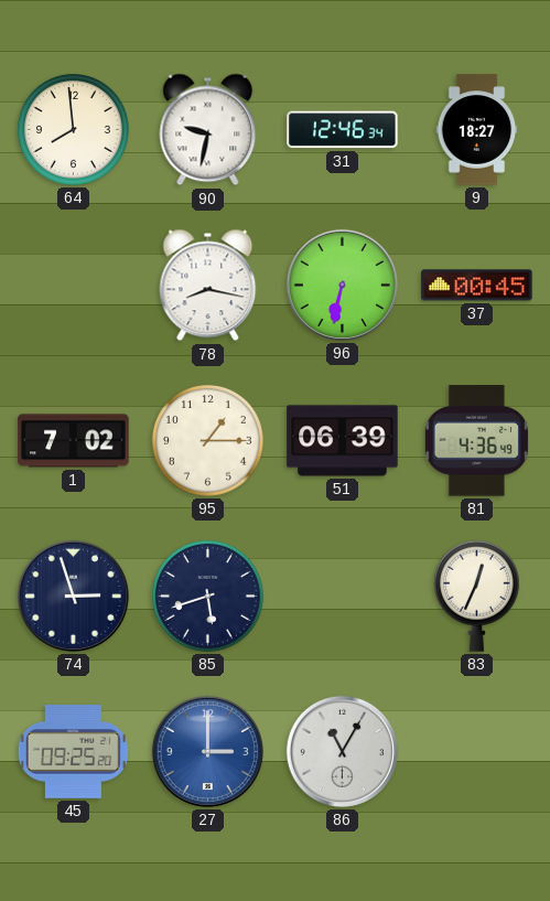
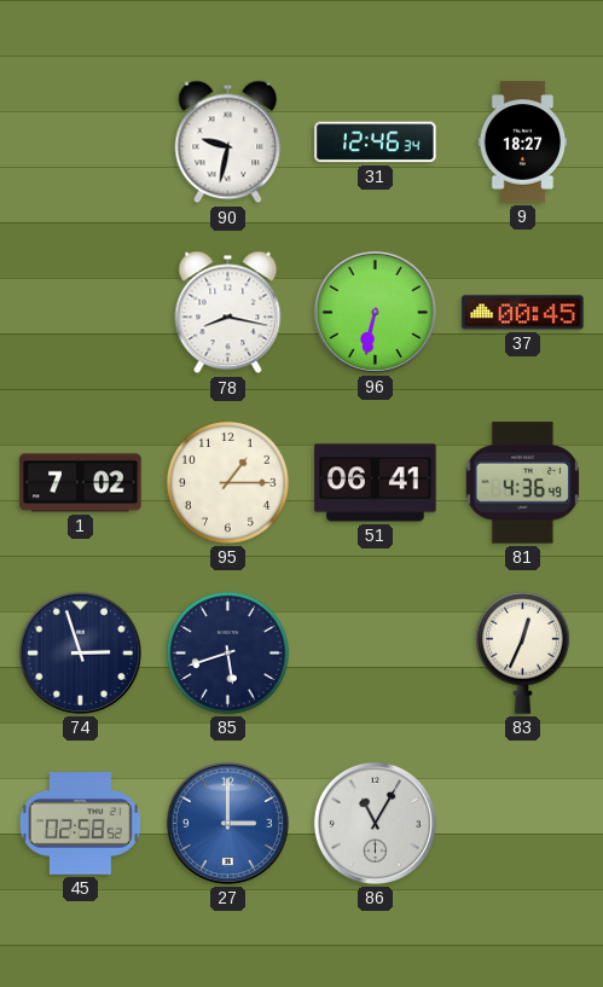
64: 7:59 -> none (73, 129)
51: 06:39 -> 06:41 (376, 483)
45: 09:25 -> 02:58 (80, 824)
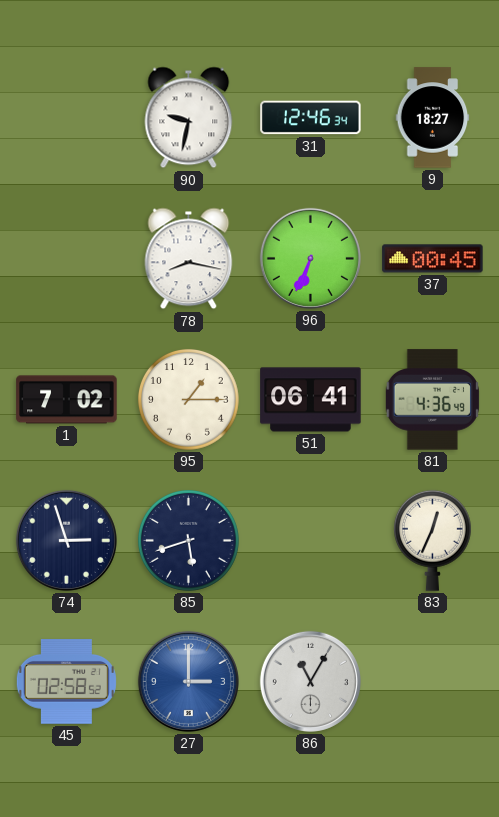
96: 6:32 -> 6:34 (310, 258)
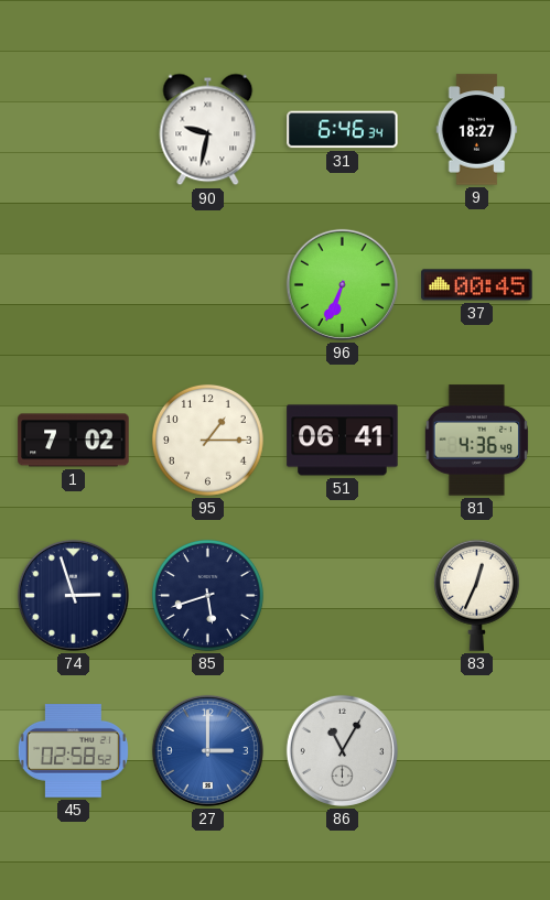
31: 12:46 -> 6:46 (343, 130)
78: 8:17 -> none (189, 259)
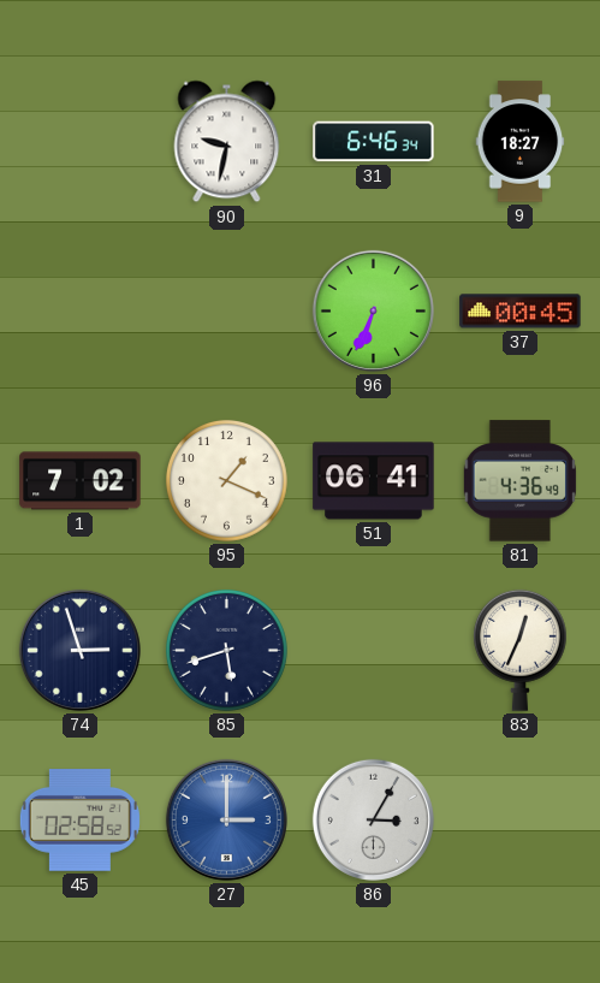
95: 1:15 -> 1:19 (226, 480)
86: 11:05 -> 3:05 (373, 819)
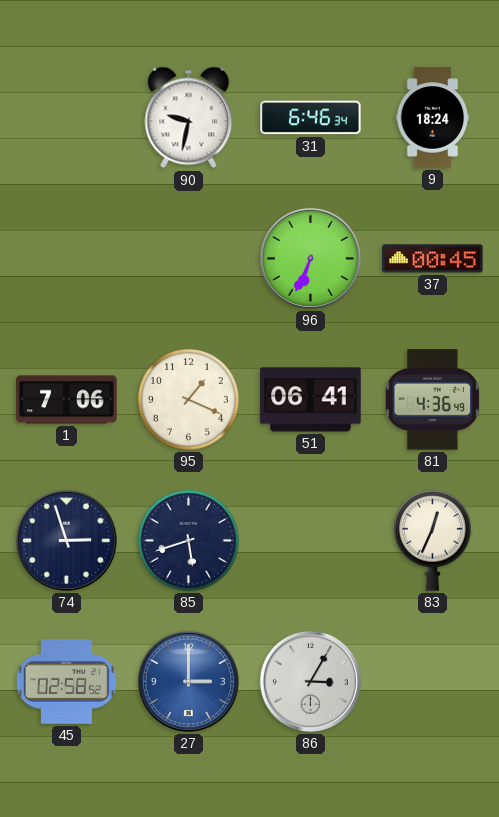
9: 18:27 -> 18:24 (433, 118)
1: 7:02 -> 7:06 (67, 400)
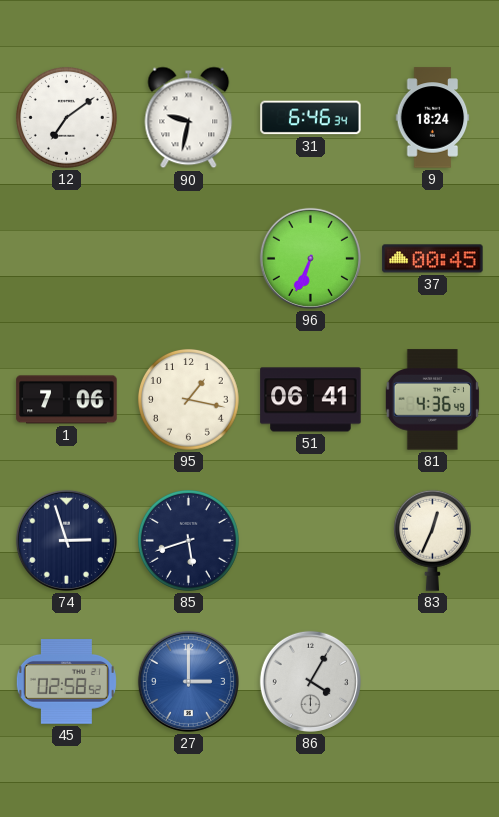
12: none -> 7:09 (66, 117)
95: 1:19 -> 1:17 (188, 399)
86: 3:05 -> 4:05 (310, 681)
